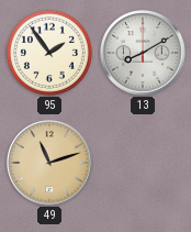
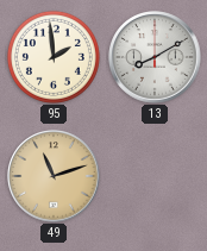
95: 1:54 -> 1:59 (54, 57)
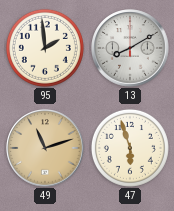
47: none -> 5:57 (130, 148)
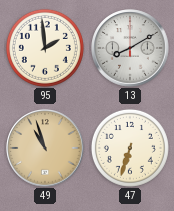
49: 11:12 -> 10:57 (45, 148)
47: 5:57 -> 6:33 (130, 148)
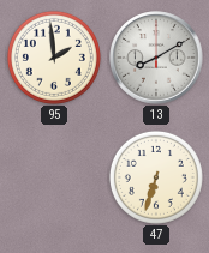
49: 10:57 -> none (45, 148)
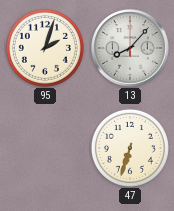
95: 1:59 -> 2:03 (45, 48)
13: 8:10 -> 8:07 (130, 48)
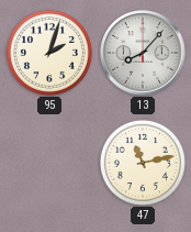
47: 6:33 -> 11:13 (143, 163)
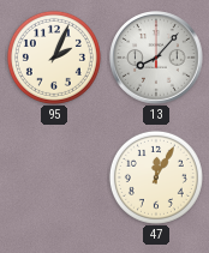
95: 2:03 -> 2:04 (54, 58)
47: 11:13 -> 12:05 (156, 177)
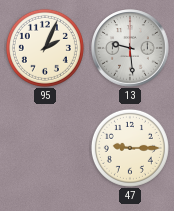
13: 8:07 -> 9:29 (130, 48)
47: 12:05 -> 9:15 (130, 148)
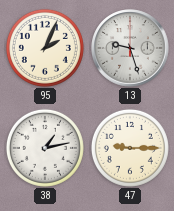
13: 9:29 -> 9:27 (130, 48)
38: none -> 1:13 (45, 148)
